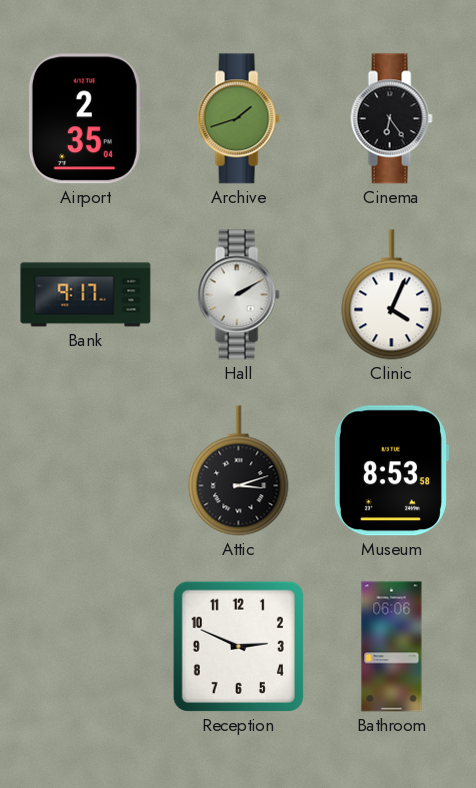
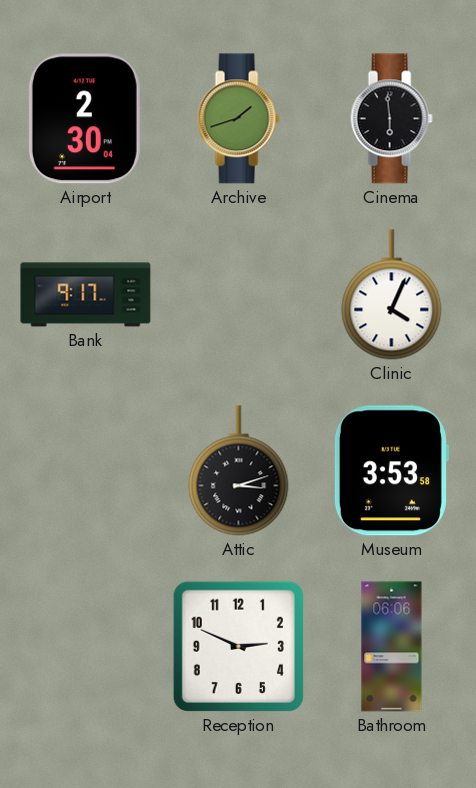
Airport: 2:35 -> 2:30 (85, 119)
Cinema: 6:24 -> 5:59 (391, 119)
Hall: 2:10 -> none (238, 295)
Museum: 8:53 -> 3:53 (391, 471)
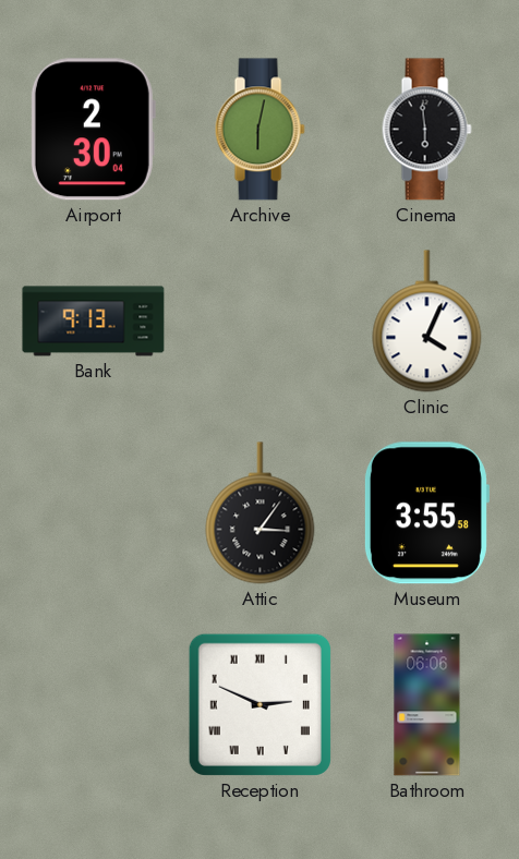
Archive: 1:42 -> 6:02 (259, 130)
Bank: 9:17 -> 9:13 (94, 322)
Attic: 3:12 -> 3:06 (261, 513)
Museum: 3:53 -> 3:55 (426, 513)
Reception numerals: Arabic -> Roman (259, 704)
